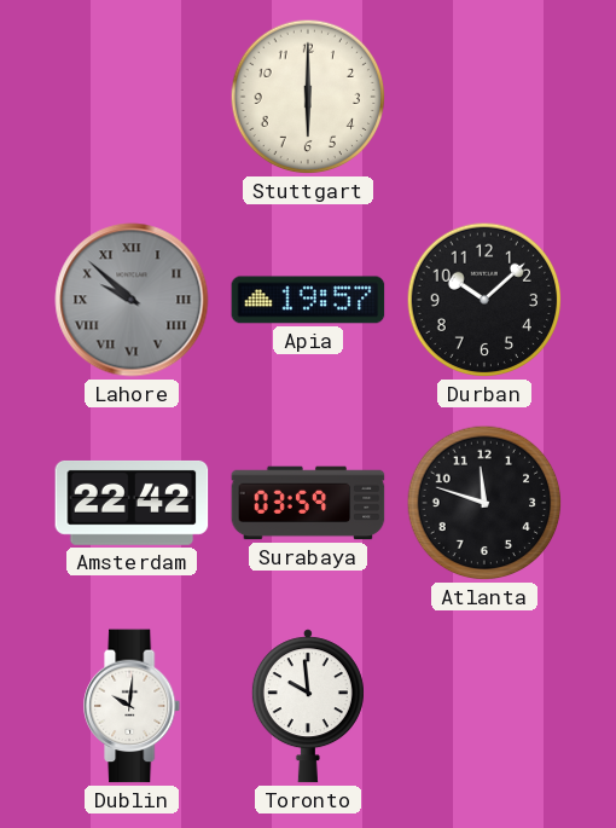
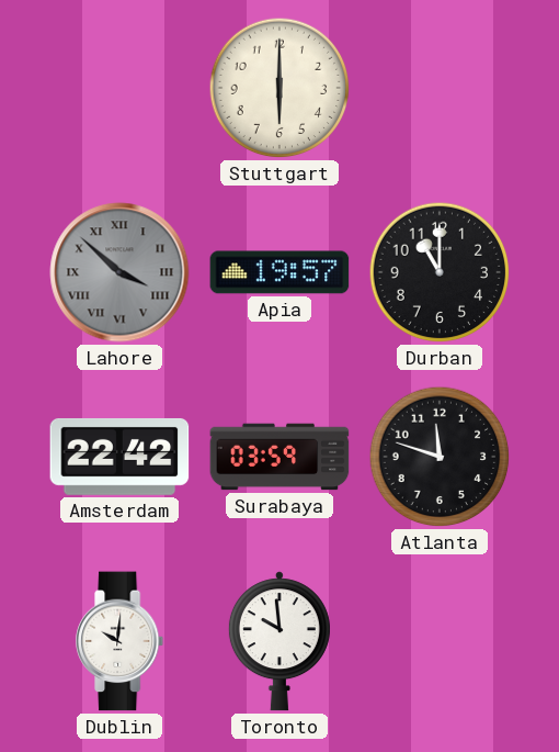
Lahore: 9:52 -> 3:52 (119, 272)
Durban: 10:08 -> 11:00 (440, 272)
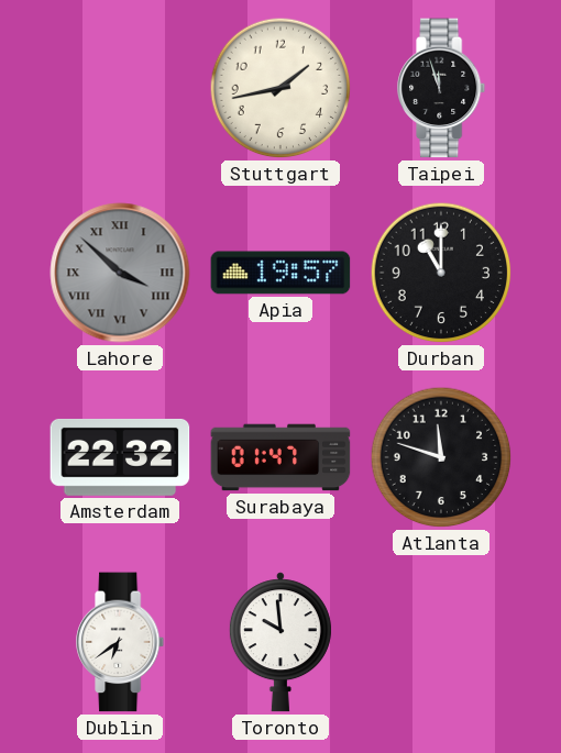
Stuttgart: 6:00 -> 1:43 (280, 88)
Taipei: none -> 11:57 (442, 88)
Amsterdam: 22:42 -> 22:32 (120, 457)
Surabaya: 03:59 -> 01:47 (280, 457)
Dublin: 10:01 -> 6:39 (121, 642)
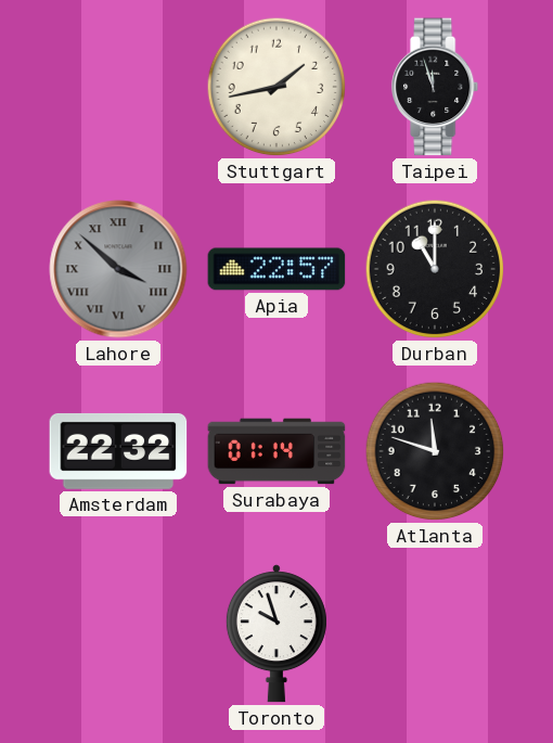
Apia: 19:57 -> 22:57 (276, 269)
Surabaya: 01:47 -> 01:14 (276, 451)
Dublin: 6:39 -> none (121, 642)
Toronto: 9:59 -> 9:57 (276, 633)
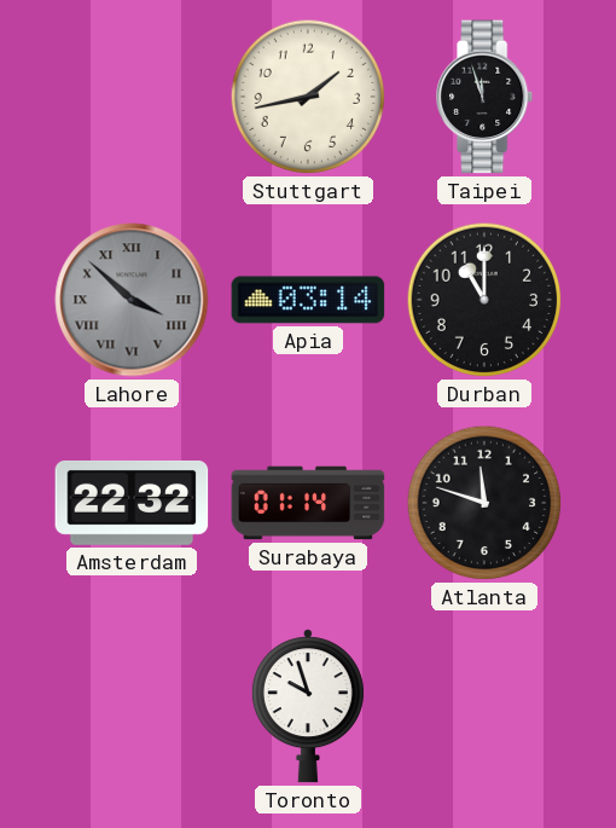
Apia: 22:57 -> 03:14 (308, 300)
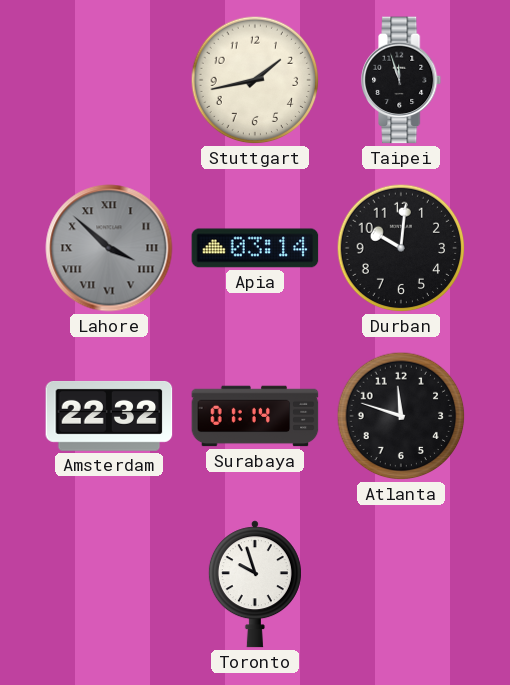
Durban: 11:00 -> 10:01 (401, 248)
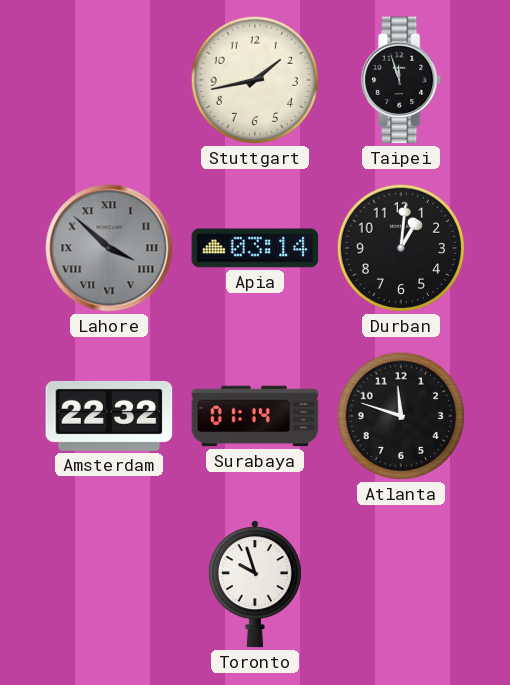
Durban: 10:01 -> 1:01 (401, 248)
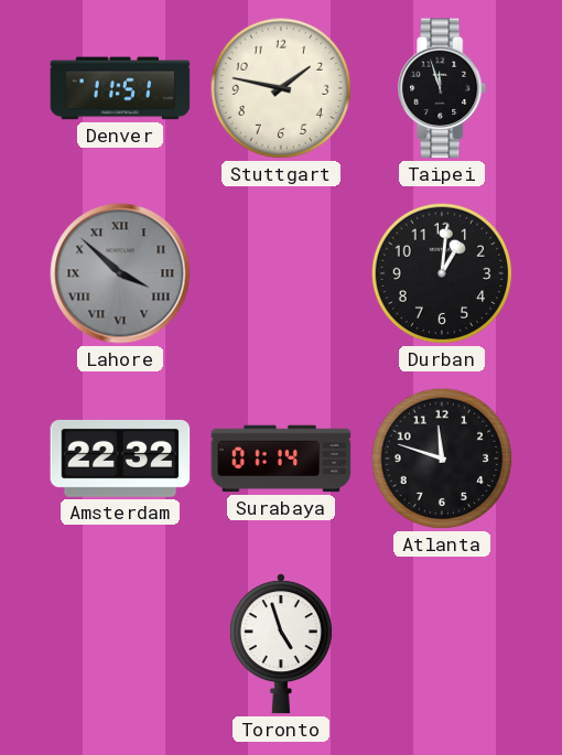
Denver: none -> 11:51 (120, 88)
Stuttgart: 1:43 -> 1:47 (281, 88)
Apia: 03:14 -> none (255, 248)
Toronto: 9:57 -> 4:57 (281, 644)
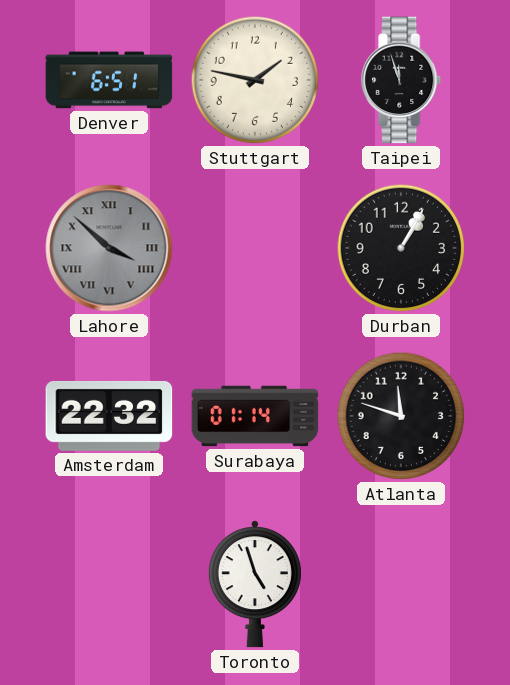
Denver: 11:51 -> 6:51 (109, 80)
Durban: 1:01 -> 1:05 (401, 248)
